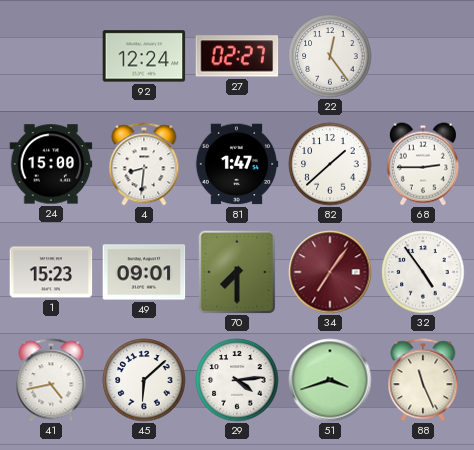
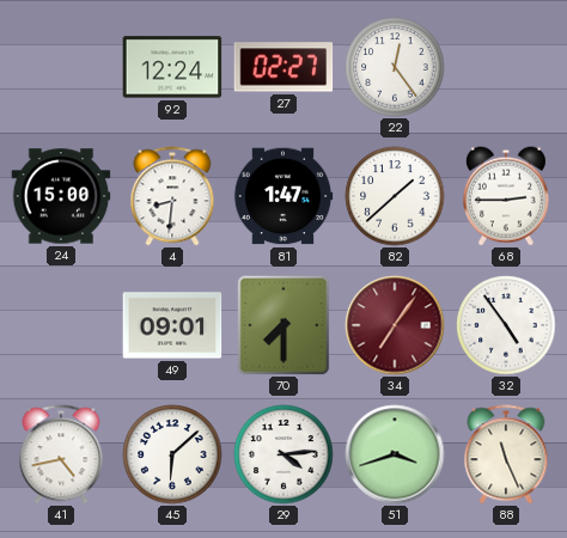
1: 15:23 -> none (51, 272)
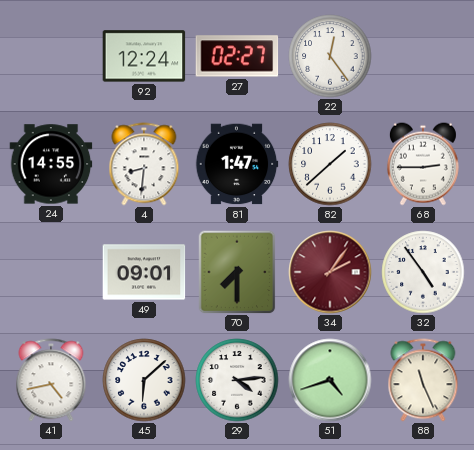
24: 15:00 -> 14:55 (51, 164)
34: 7:06 -> 2:06 (330, 272)
51: 3:42 -> 4:42 (330, 380)
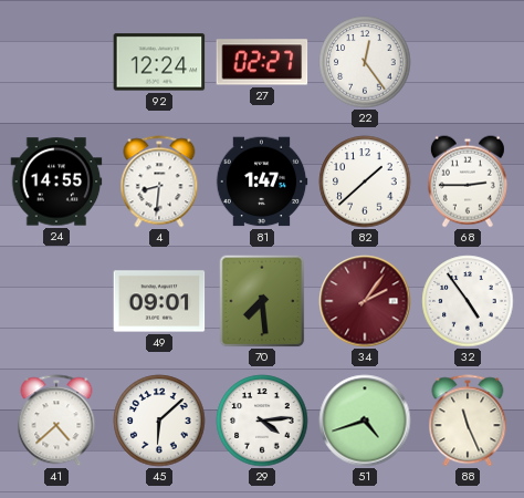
70: 7:30 -> 7:29 (262, 301)
41: 4:43 -> 4:38 (56, 421)
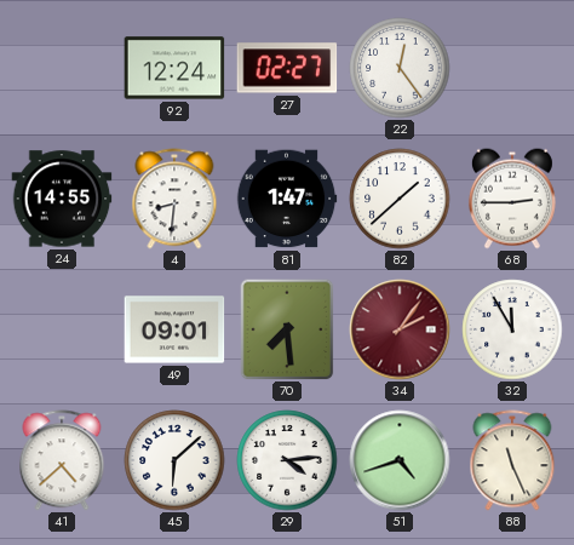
32: 4:54 -> 11:55 (512, 329)
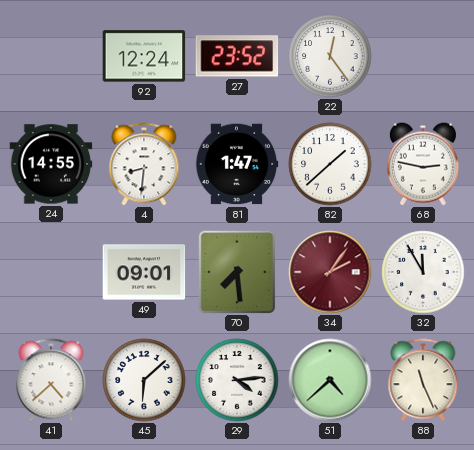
27: 02:27 -> 23:52 (237, 56)
68: 2:45 -> 2:47 (423, 164)
51: 4:42 -> 4:38 (330, 380)
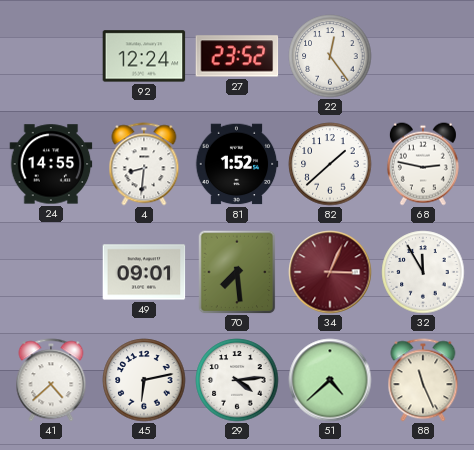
81: 1:47 -> 1:52 (237, 164)
34: 2:06 -> 3:04 (330, 272)
45: 6:08 -> 6:13 (144, 380)
